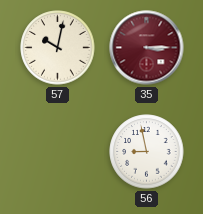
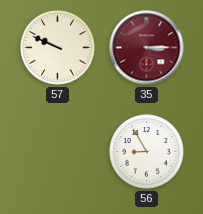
57: 10:02 -> 9:49 (58, 48)
56: 8:58 -> 8:55 (147, 152)
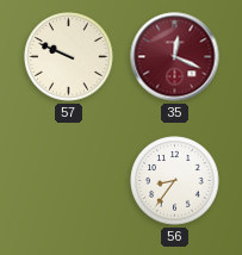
35: 3:15 -> 12:19 (175, 57)
56: 8:55 -> 8:36 (175, 181)
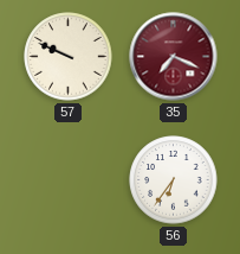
35: 12:19 -> 7:19 (174, 57)
56: 8:36 -> 6:36 (174, 180)
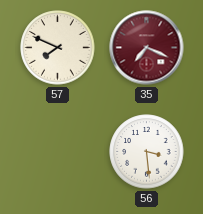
57: 9:49 -> 7:49 (58, 48)
56: 6:36 -> 3:29 (147, 152)
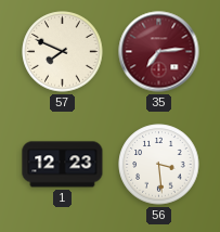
35: 7:19 -> 7:14 (159, 52)
1: none -> 12:23 (63, 165)
